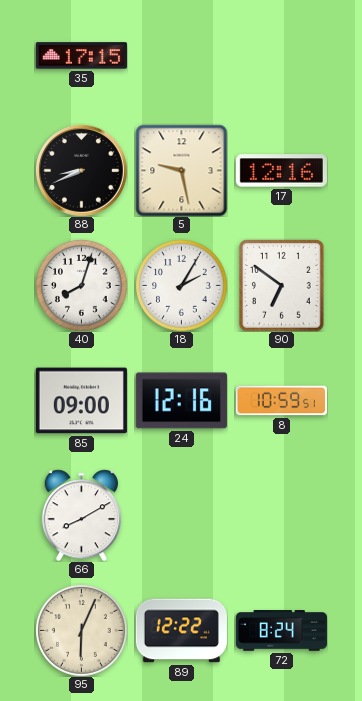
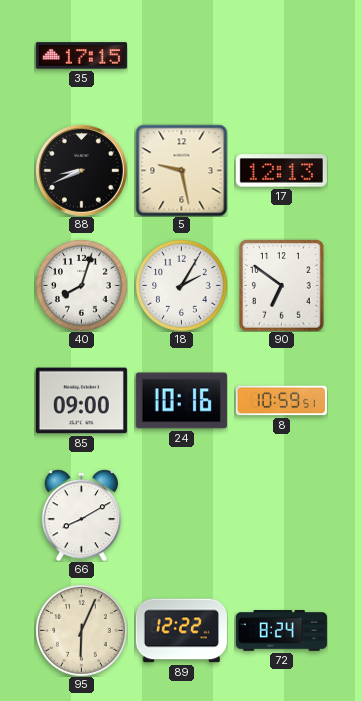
17: 12:16 -> 12:13 (281, 171)
24: 12:16 -> 10:16 (181, 401)
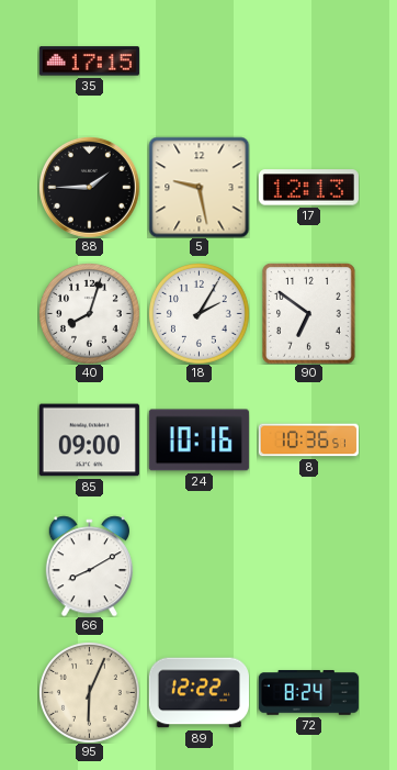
88: 8:41 -> 1:45 (89, 187)
8: 10:59 -> 10:36 (308, 440)
